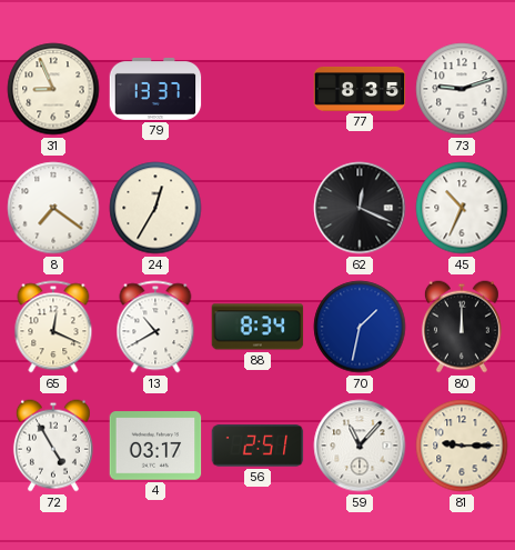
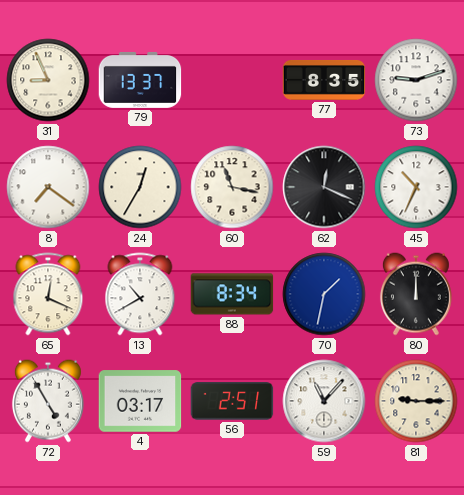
60: none -> 11:17 (232, 187)
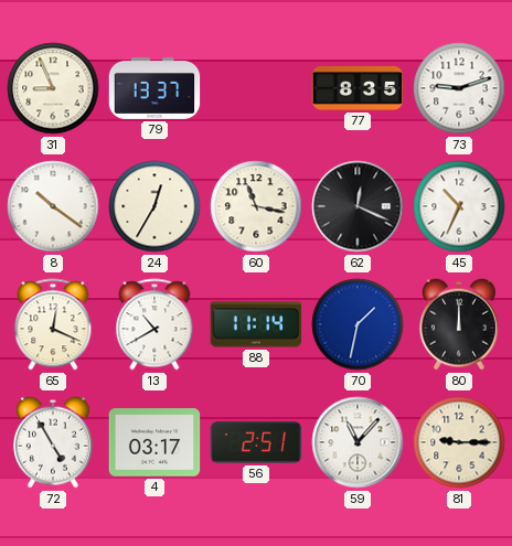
8: 7:21 -> 10:21 (53, 206)
88: 8:34 -> 11:14 (256, 324)
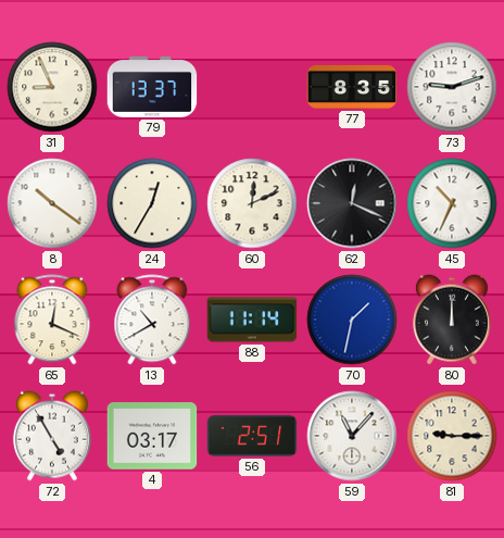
60: 11:17 -> 12:11 (252, 203)
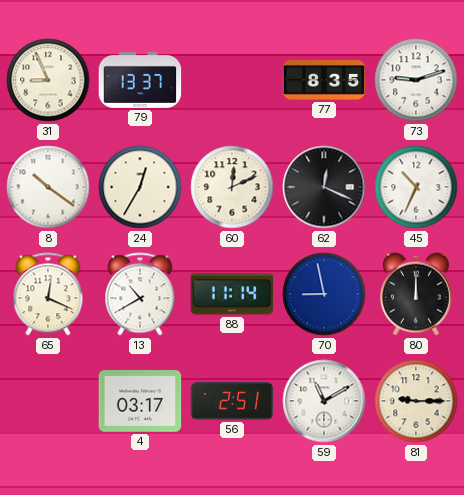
70: 1:32 -> 8:58 (324, 294)
72: 4:55 -> none (52, 436)
59: 11:07 -> 11:10 (324, 401)
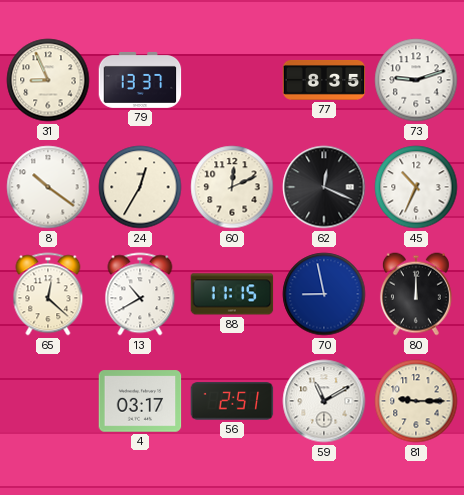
65: 12:19 -> 12:22 (48, 294)
88: 11:14 -> 11:15 (232, 294)
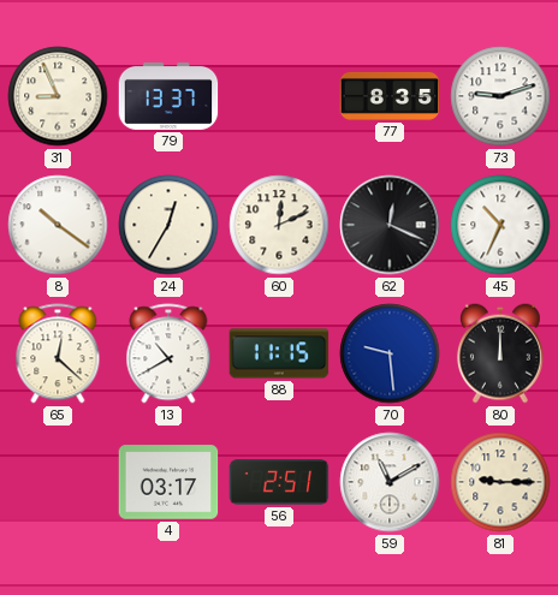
70: 8:58 -> 9:29 (390, 353)
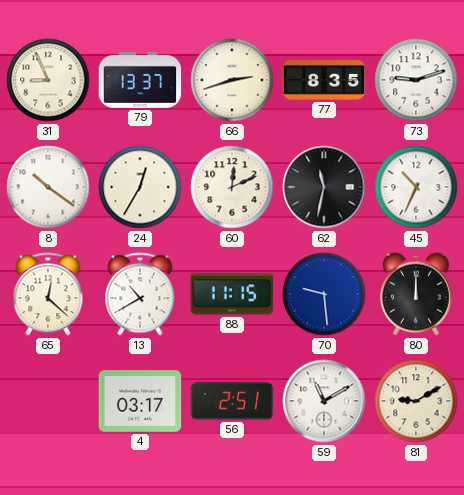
66: none -> 2:42 (232, 80)
62: 12:19 -> 11:32 (324, 187)
81: 9:15 -> 9:10 (416, 401)
